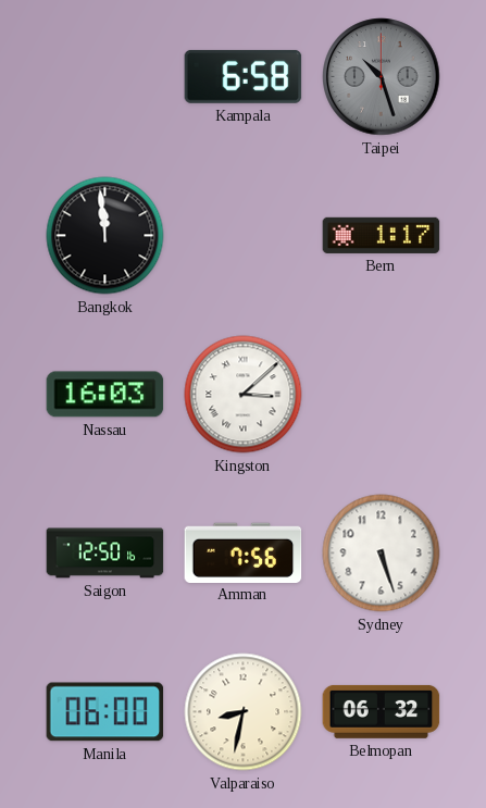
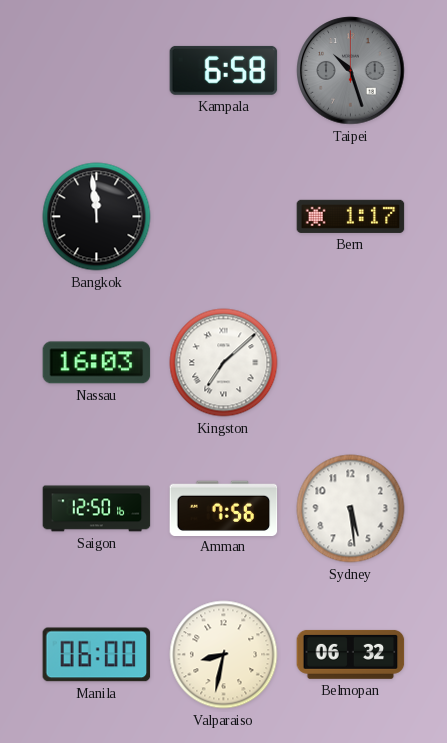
Kingston: 3:08 -> 7:08 (224, 363)
Sydney: 5:27 -> 5:29 (351, 509)
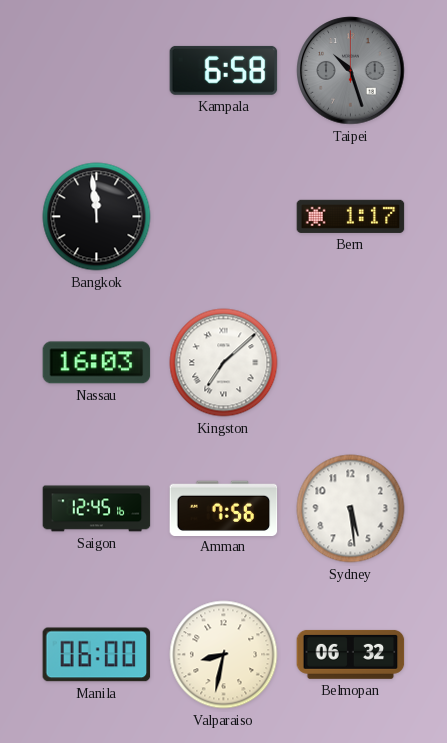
Saigon: 12:50 -> 12:45 (97, 509)
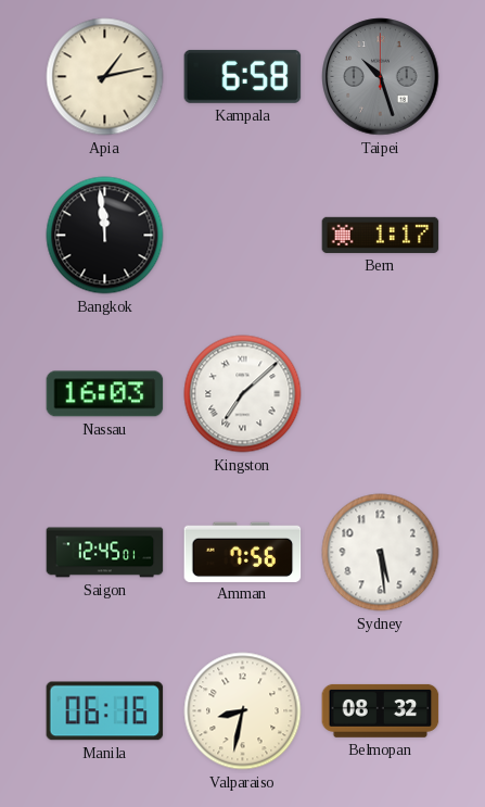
Apia: none -> 1:13 (105, 77)
Saigon: 12:45:16 -> 12:45:01 (105, 553)
Manila: 06:00 -> 06:16 (105, 711)
Belmopan: 06:32 -> 08:32 (381, 710)
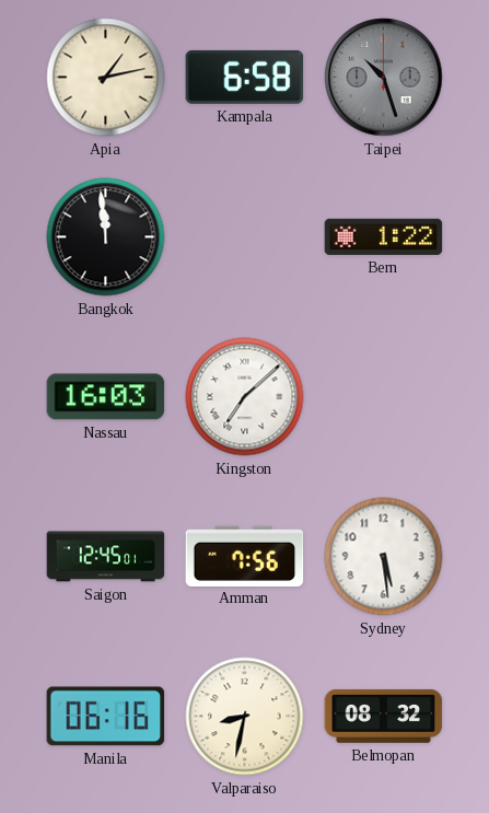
Bern: 1:17 -> 1:22 (384, 236)
